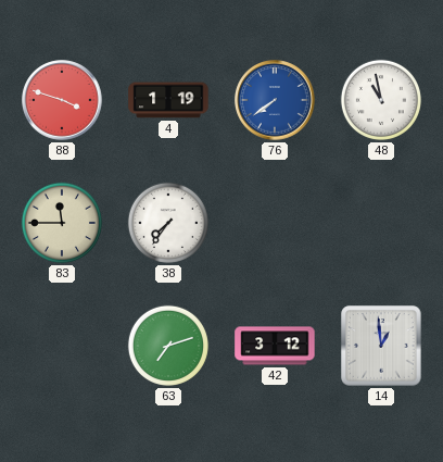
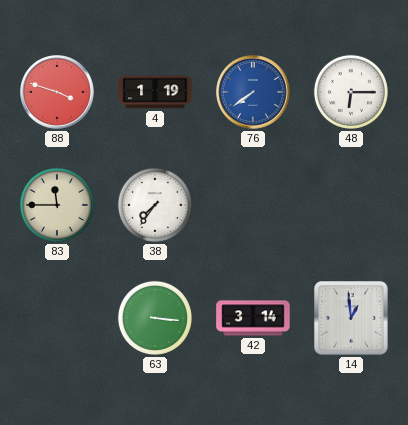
48: 10:58 -> 6:15 (351, 92)
63: 7:12 -> 3:16 (155, 318)
42: 3:12 -> 3:14 (253, 318)
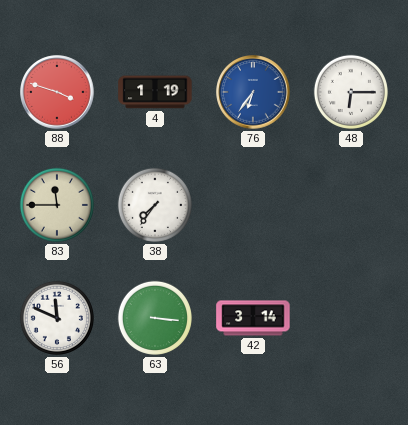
76: 7:39 -> 6:36 (253, 92)
56: none -> 11:49 (57, 318)
14: 12:59 -> none (351, 318)
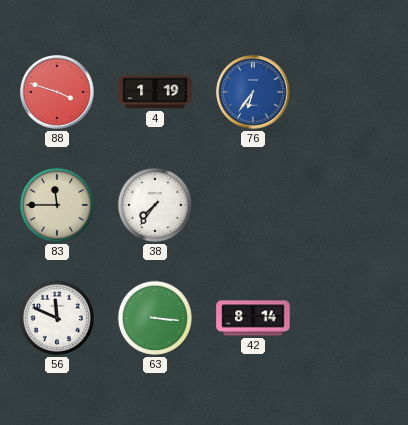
48: 6:15 -> none (351, 92)
42: 3:14 -> 8:14 (253, 318)
